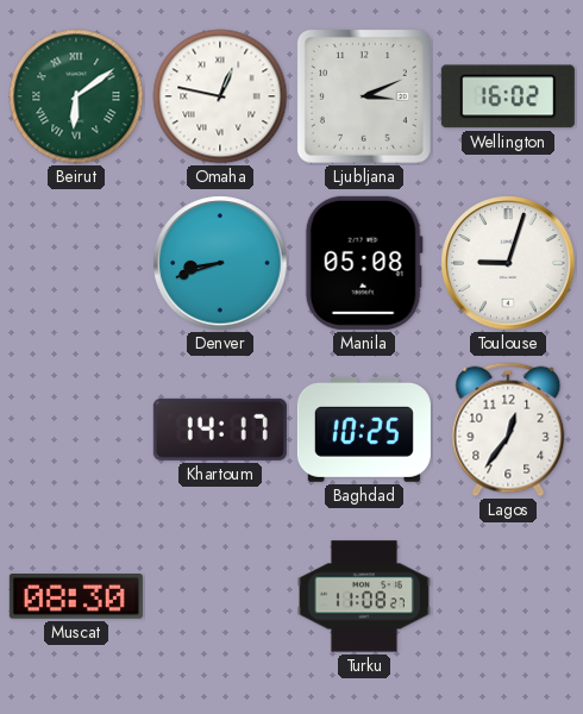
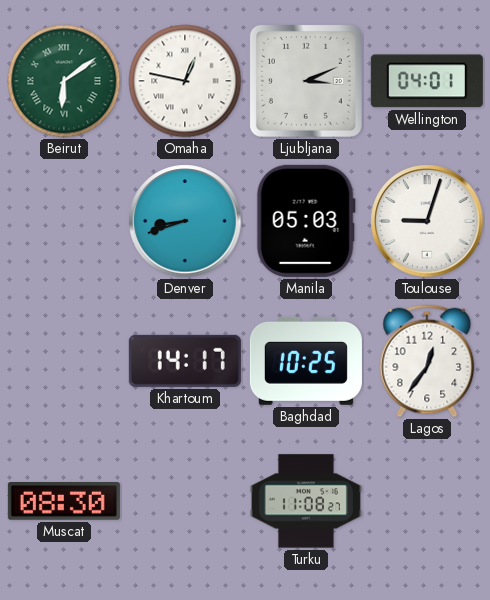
Wellington: 16:02 -> 04:01 (427, 81)
Manila: 05:08 -> 05:03 (306, 221)
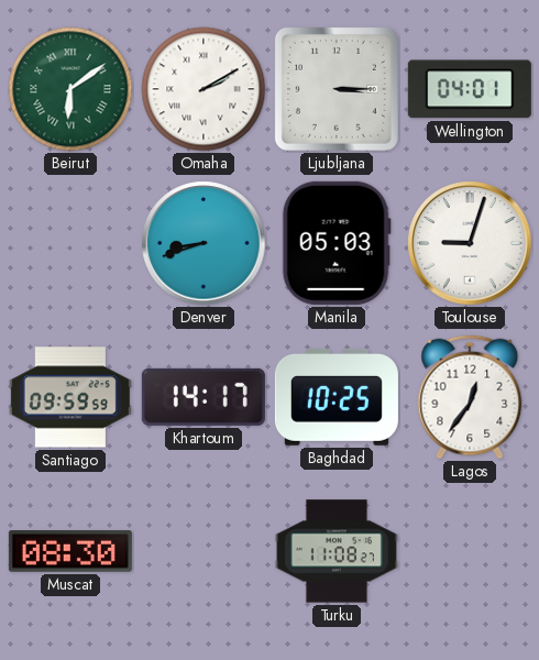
Omaha: 12:47 -> 2:10 (204, 89)
Ljubljana: 3:11 -> 3:15 (337, 89)
Santiago: none -> 09:59 (70, 397)
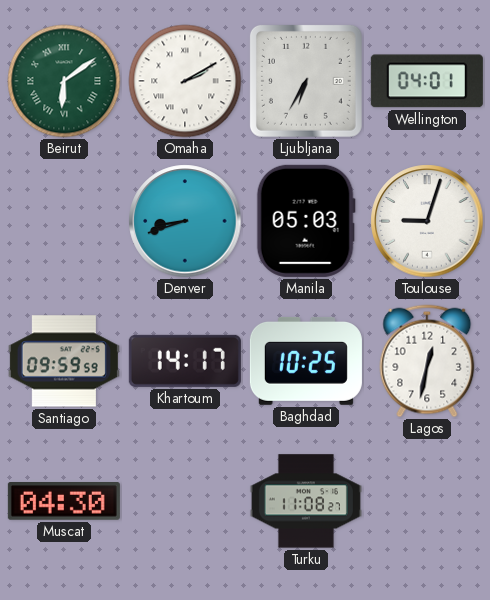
Ljubljana: 3:15 -> 6:35 (306, 81)
Lagos: 12:36 -> 12:32 (427, 361)
Muscat: 08:30 -> 04:30 (64, 501)
